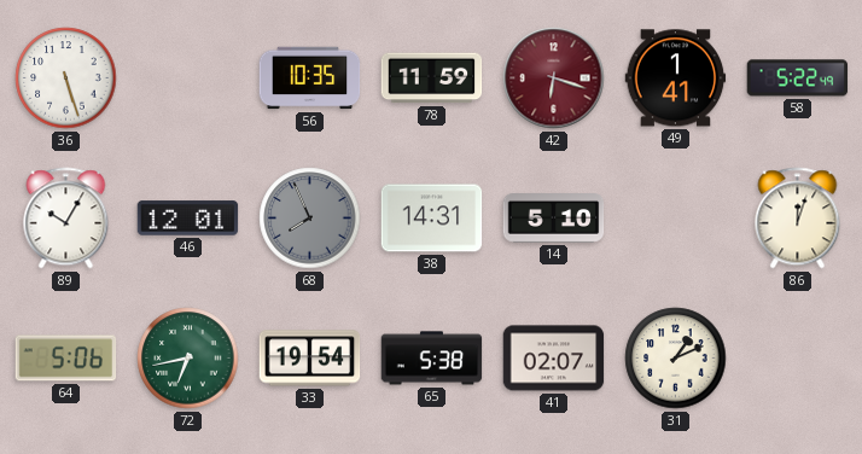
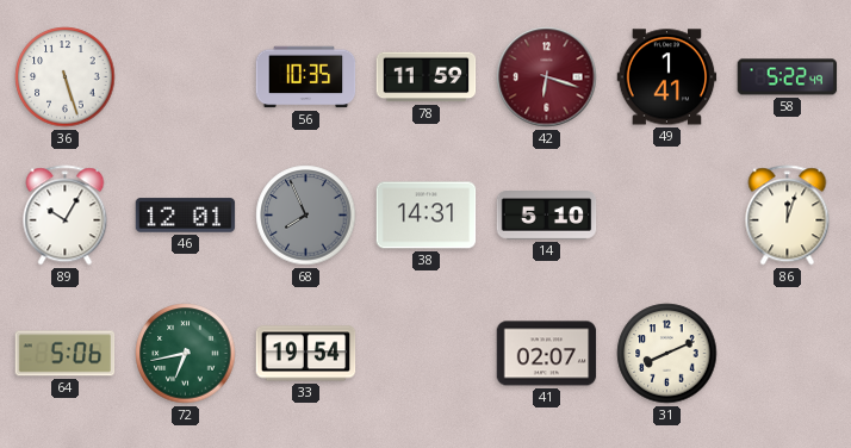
65: 5:38 -> none (432, 359)
31: 1:11 -> 8:11 (667, 354)
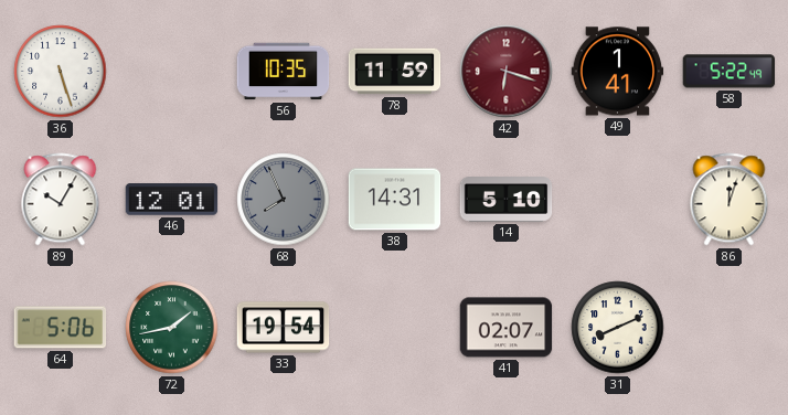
72: 6:43 -> 1:43 (172, 328)
